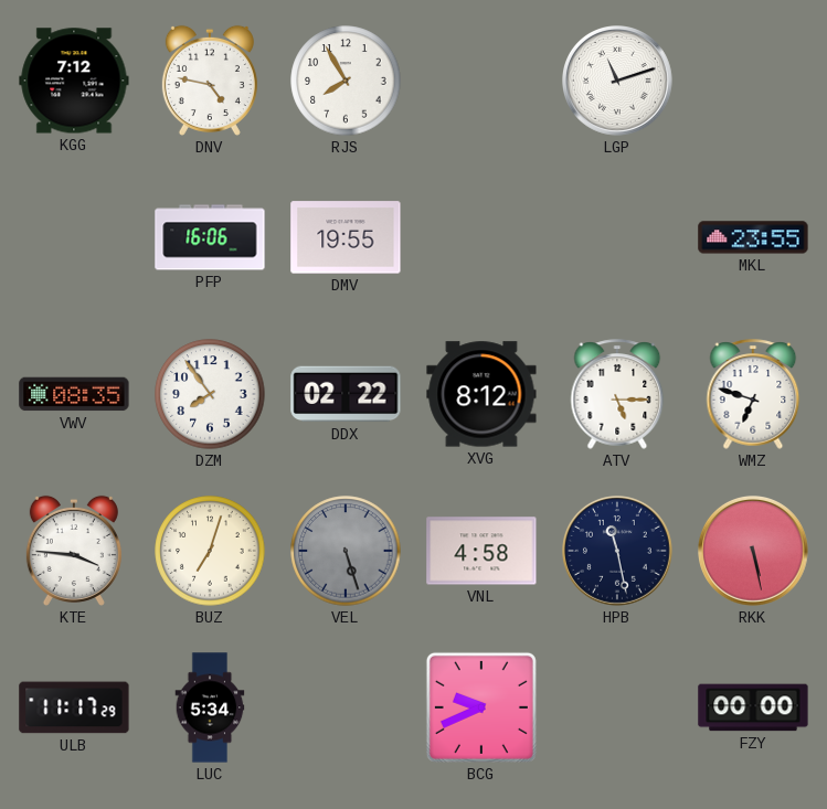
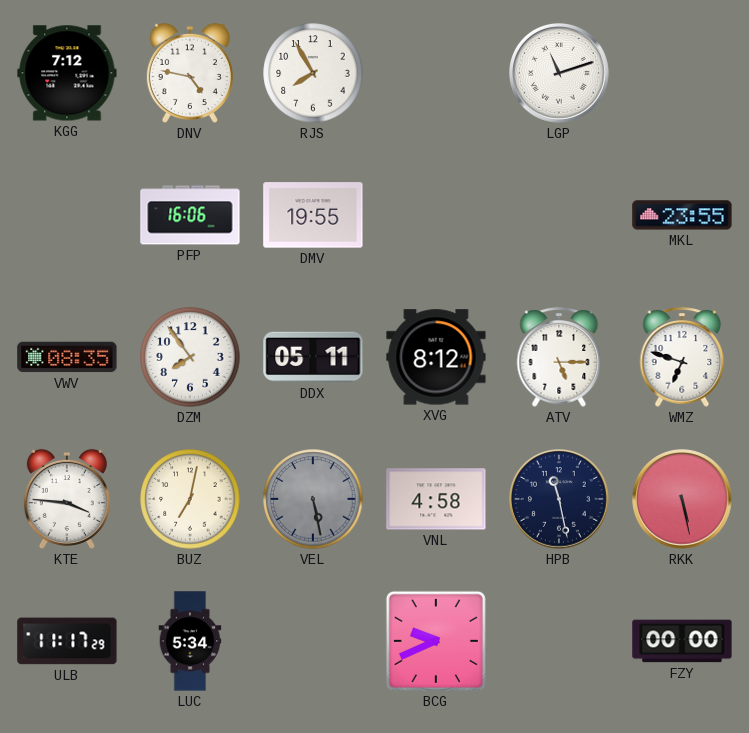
DDX: 02:22 -> 05:11 (313, 357)
BUZ: 7:03 -> 7:02 (190, 499)
VEL: 5:27 -> 5:28 (313, 499)
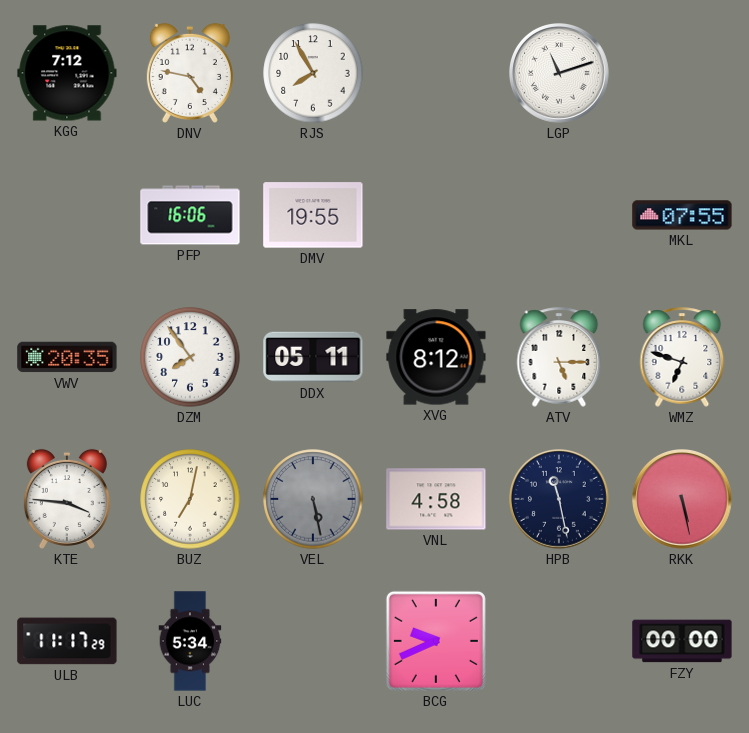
MKL: 23:55 -> 07:55 (682, 215)
VWV: 08:35 -> 20:35 (67, 357)
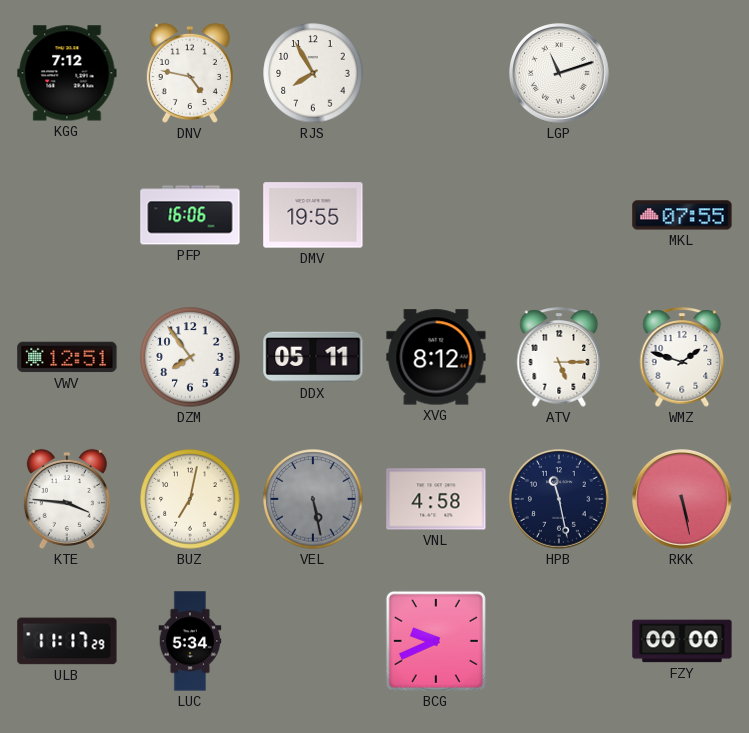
VWV: 20:35 -> 12:51 (67, 357)
WMZ: 6:48 -> 1:48 (682, 357)
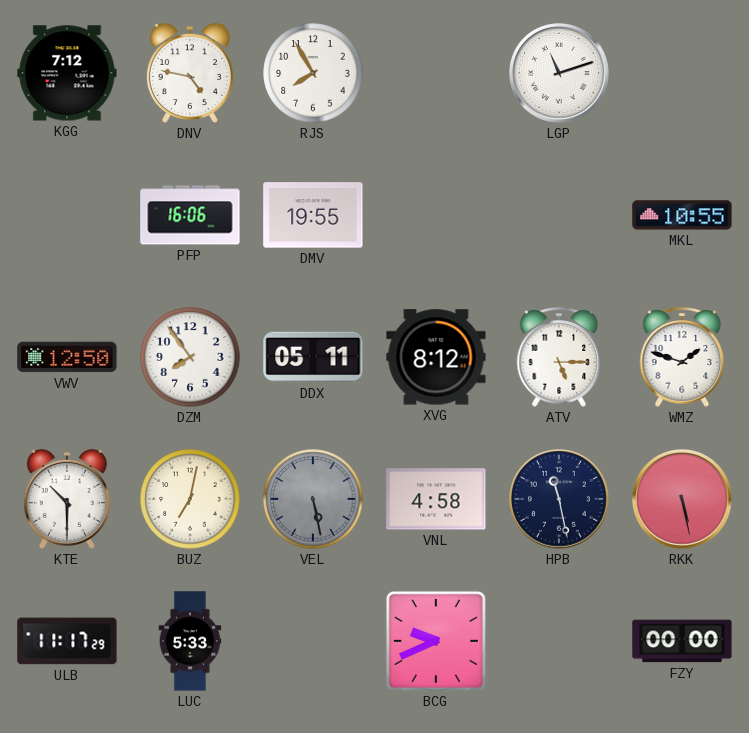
MKL: 07:55 -> 10:55 (682, 215)
VWV: 12:51 -> 12:50 (67, 357)
KTE: 3:46 -> 10:30 (67, 499)
LUC: 5:34 -> 5:33 (190, 641)
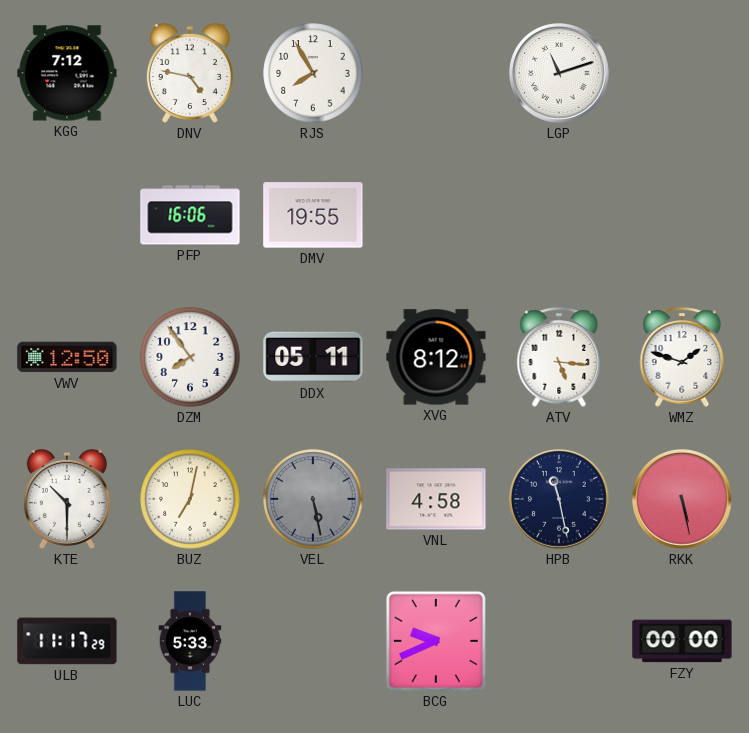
MKL: 10:55 -> none (682, 215)
ATV: 5:15 -> 5:16 (559, 357)
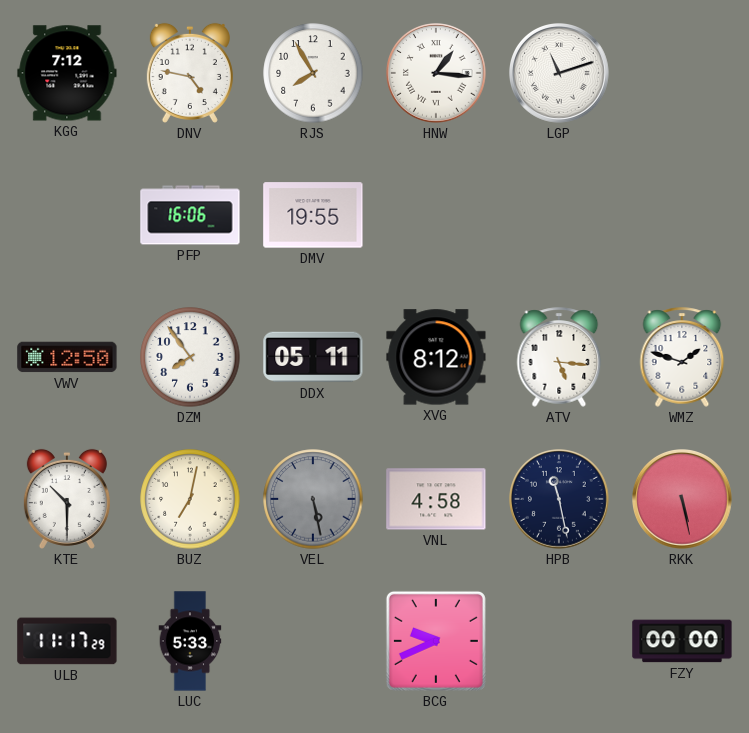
HNW: none -> 1:16 (437, 74)
